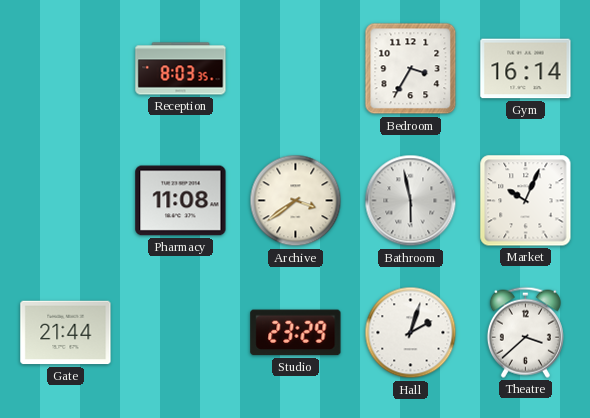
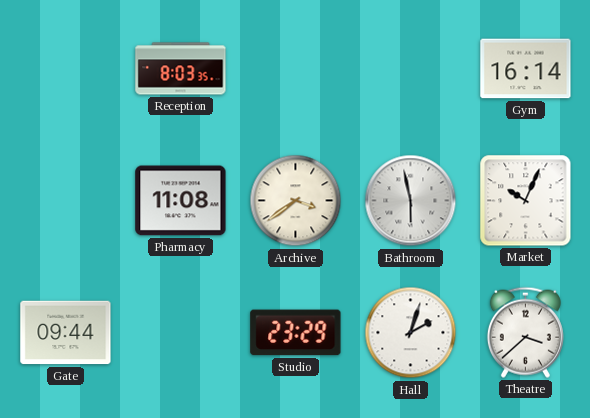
Bedroom: 3:35 -> none (411, 69)
Gate: 21:44 -> 09:44 (66, 333)
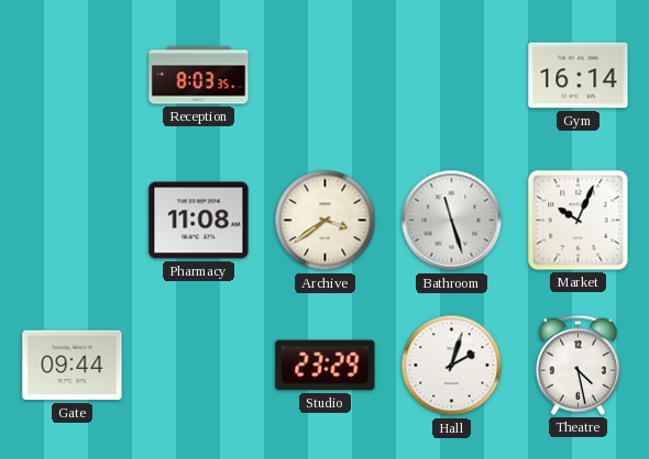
Bathroom: 5:58 -> 11:27 (452, 221)
Theatre: 3:38 -> 4:28 (577, 365)
